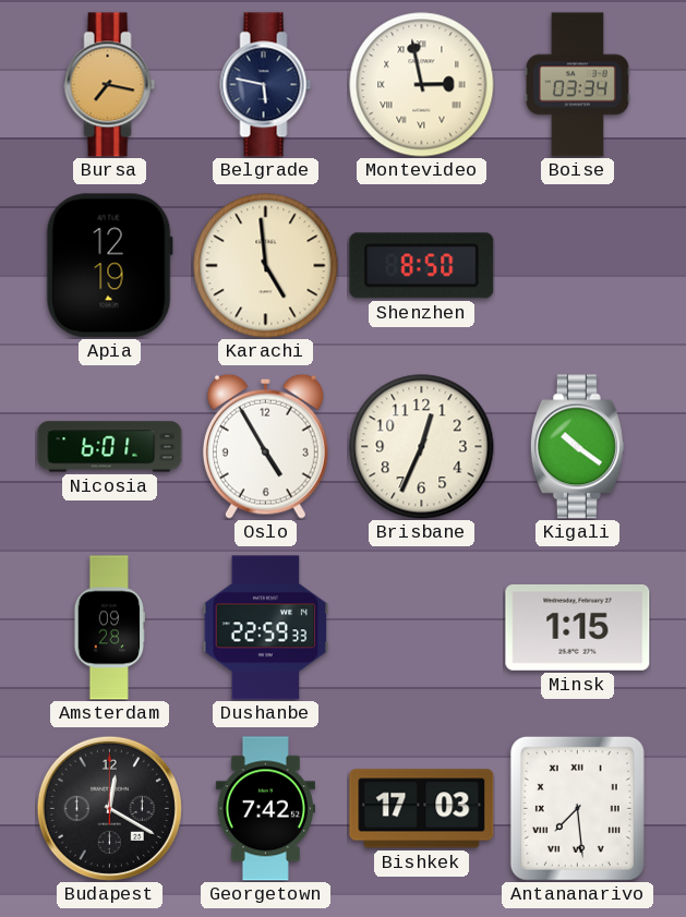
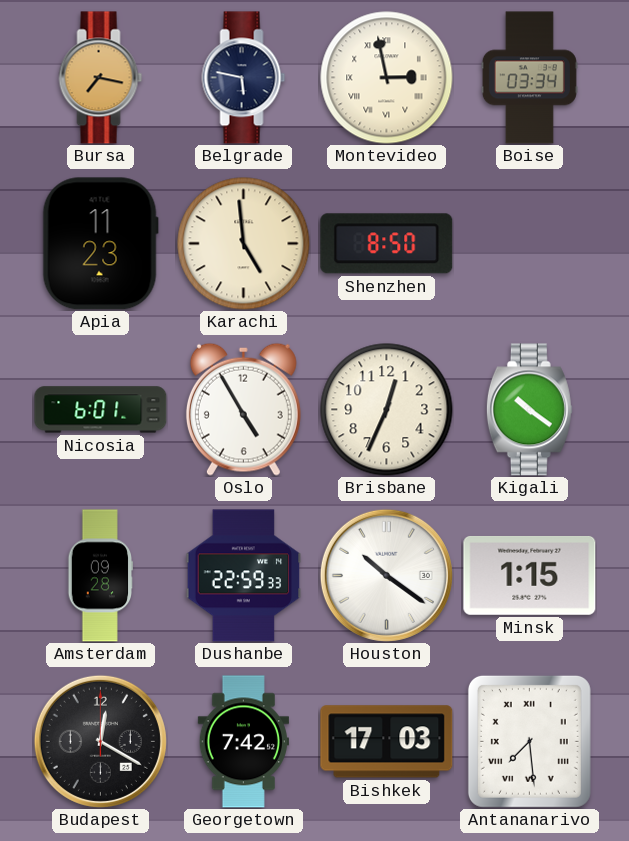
Apia: 12:19 -> 11:23 (100, 244)
Houston: none -> 10:21 (386, 575)
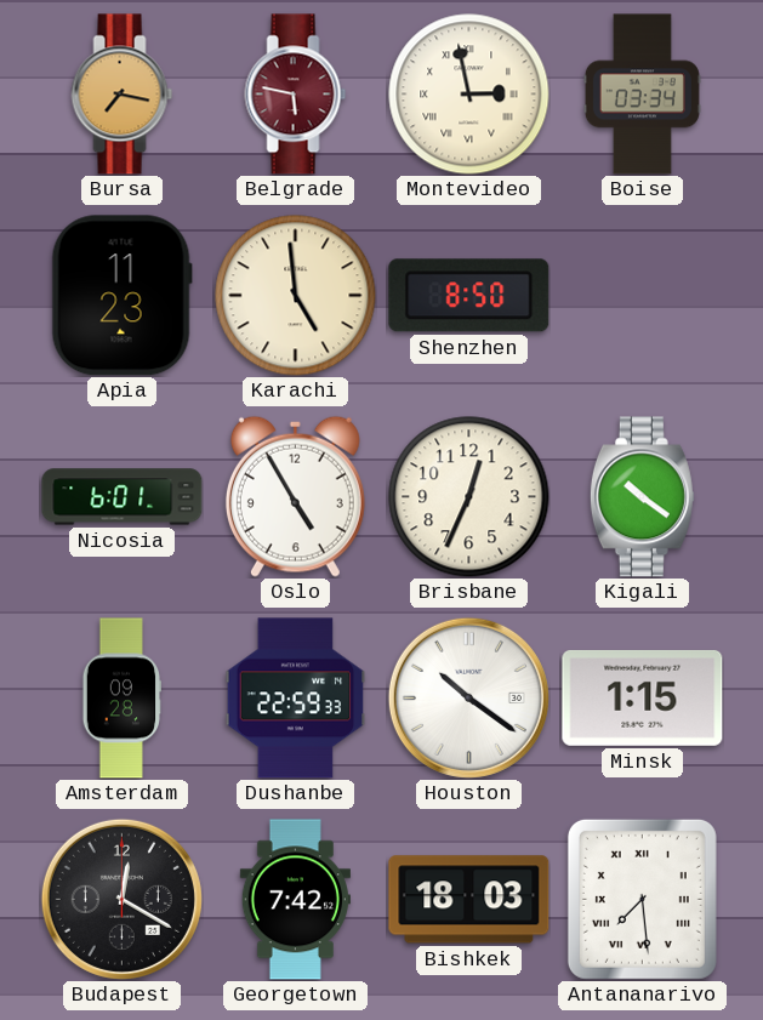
Belgrade dial: navy -> burgundy (296, 95)
Bishkek: 17:03 -> 18:03 (469, 900)
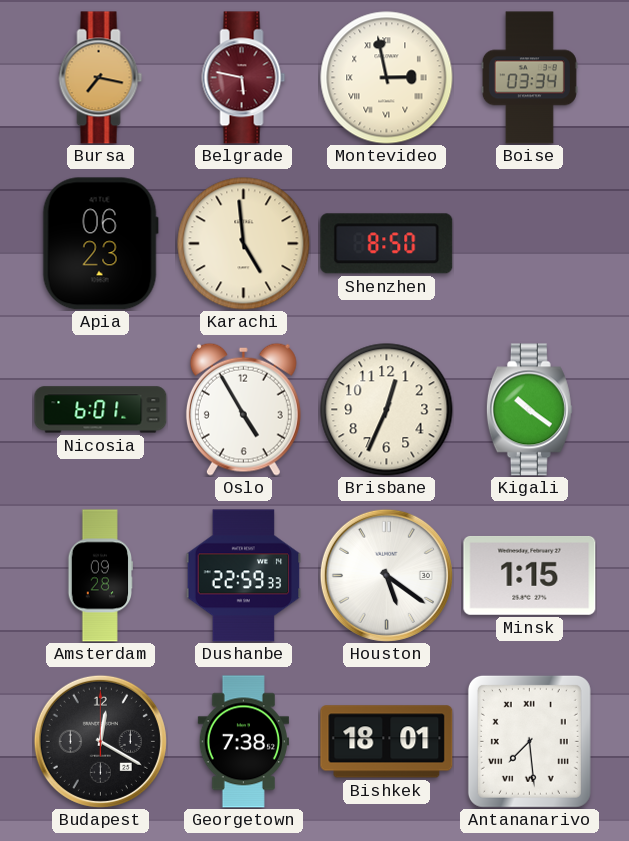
Apia: 11:23 -> 06:23 (100, 244)
Houston: 10:21 -> 5:21 (386, 575)
Georgetown: 7:42 -> 7:38 (243, 742)
Bishkek: 18:03 -> 18:01 (387, 742)
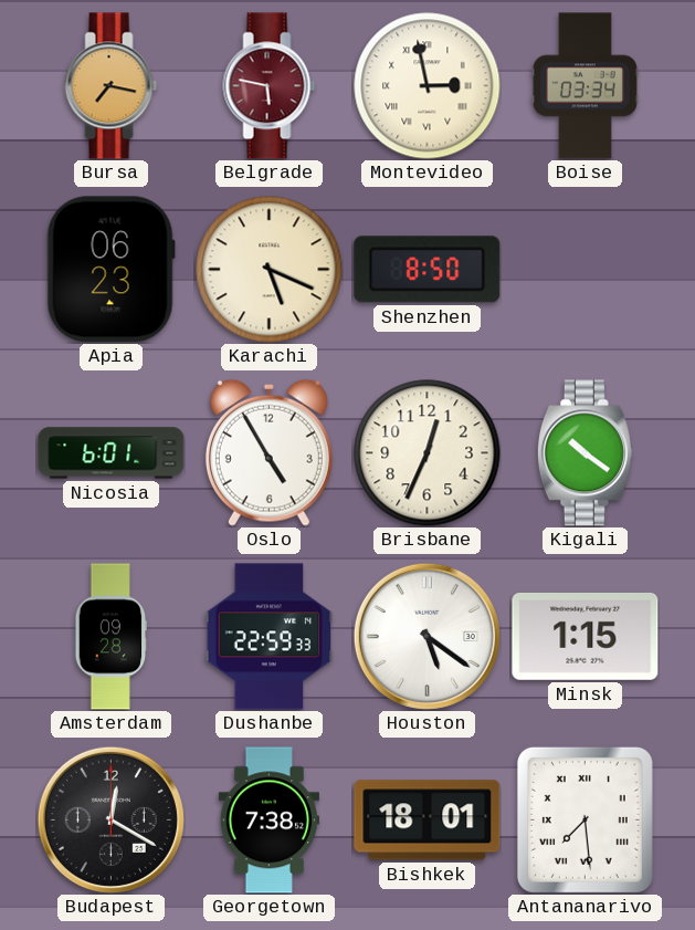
Karachi: 4:59 -> 5:19 (270, 270)
